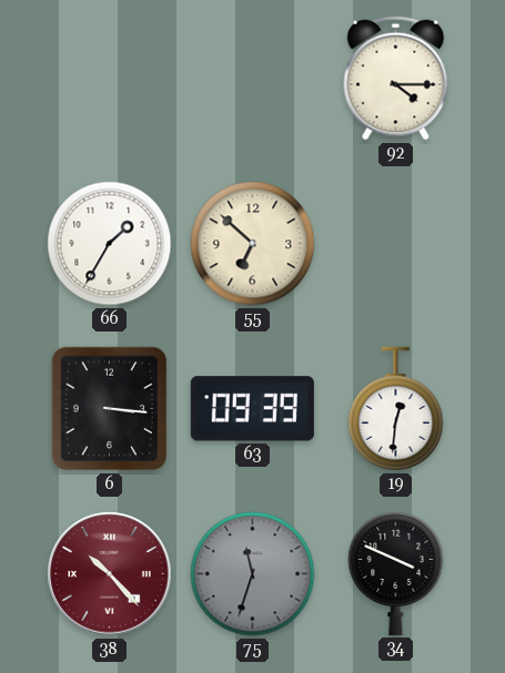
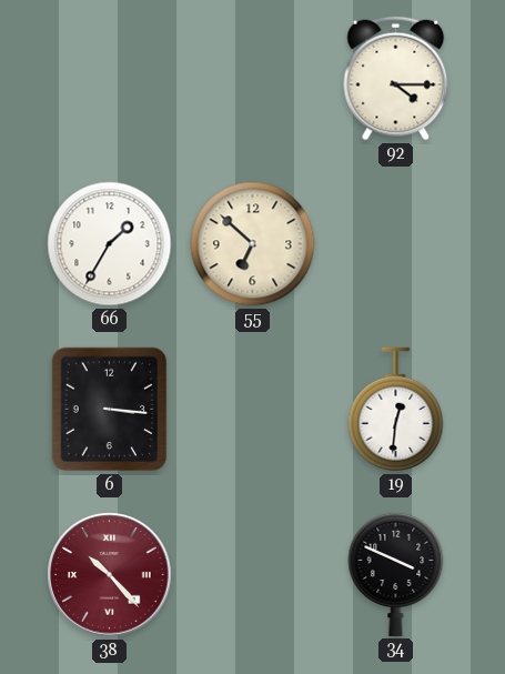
63: 09:39 -> none (252, 409)
75: 11:33 -> none (253, 574)
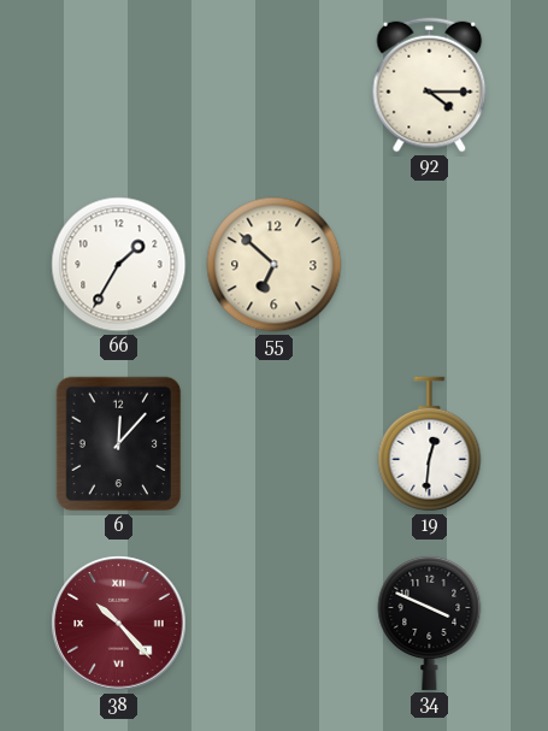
6: 3:16 -> 12:07 (119, 444)
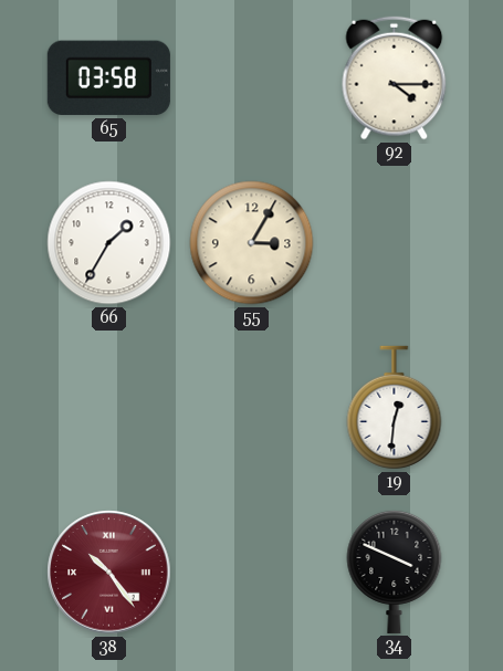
65: none -> 03:58 (108, 78)
55: 6:52 -> 3:05 (252, 243)
6: 12:07 -> none (119, 444)
38: 10:23 -> 10:24 (109, 573)
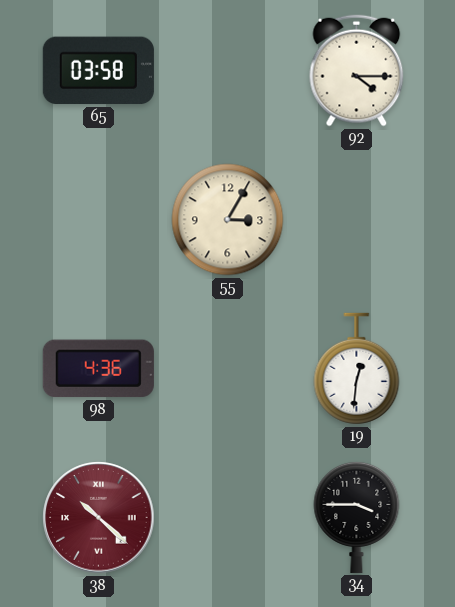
66: 1:35 -> none (109, 243)
98: none -> 4:36 (98, 369)
38: 10:24 -> 10:22 (99, 518)
34: 3:49 -> 3:45 (357, 517)
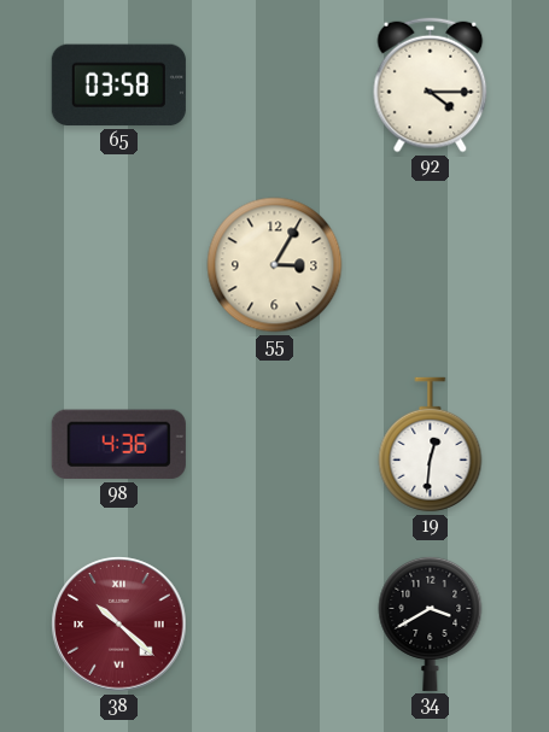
34: 3:45 -> 3:40 (431, 623)
